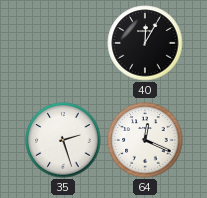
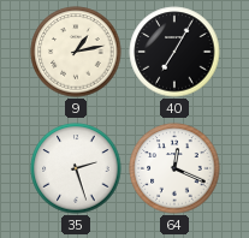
9: none -> 1:13 (76, 52)
40: 12:05 -> 7:05 (174, 52)
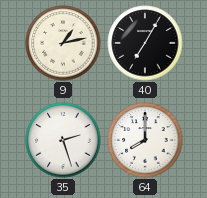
64: 12:19 -> 8:00 (145, 140)
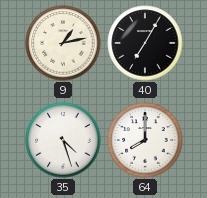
35: 2:27 -> 4:27 (63, 140)
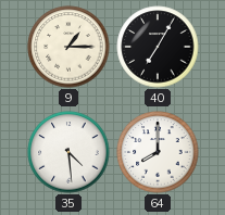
9: 1:13 -> 1:15 (68, 47)
35: 4:27 -> 4:29 (68, 152)
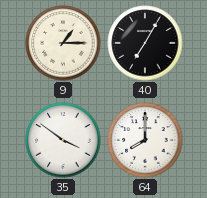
35: 4:29 -> 3:51 (63, 140)
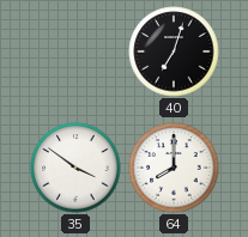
9: 1:15 -> none (63, 43)
40: 7:05 -> 7:03 (174, 51)
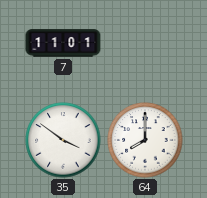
7: none -> 11:01 (63, 43)
40: 7:03 -> none (174, 51)
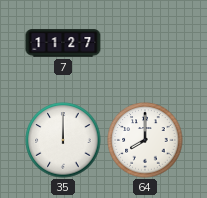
7: 11:01 -> 11:27 (63, 43)
35: 3:51 -> 12:00 (63, 140)
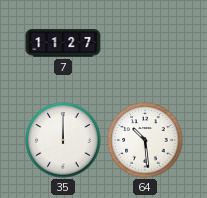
64: 8:00 -> 10:29 (145, 140)
